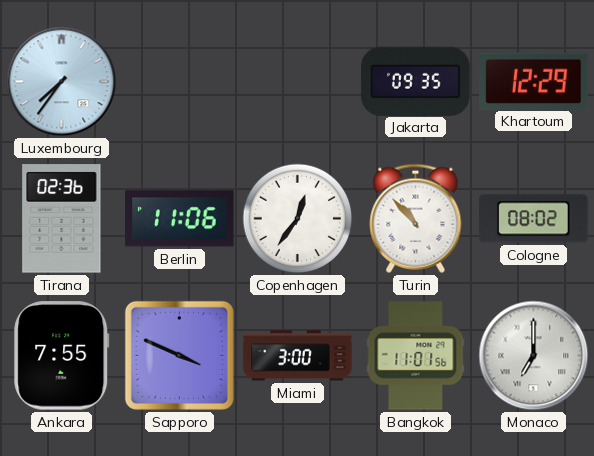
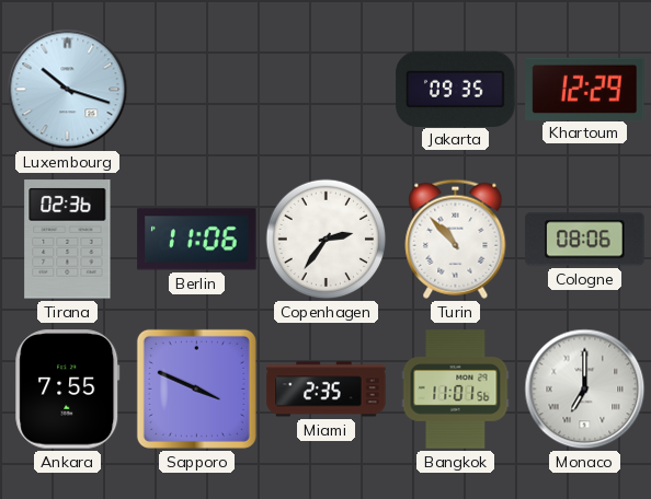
Luxembourg: 7:36 -> 10:18 (68, 90)
Copenhagen: 12:36 -> 2:36 (327, 240)
Cologne: 08:02 -> 08:06 (585, 240)
Miami: 3:00 -> 2:35 (327, 390)
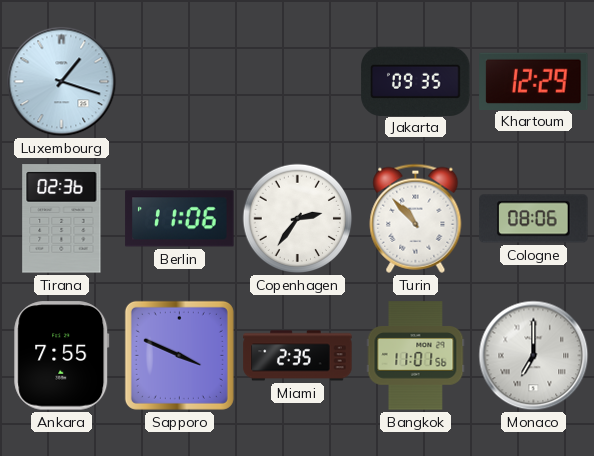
Luxembourg: 10:18 -> 1:18 (62, 82)
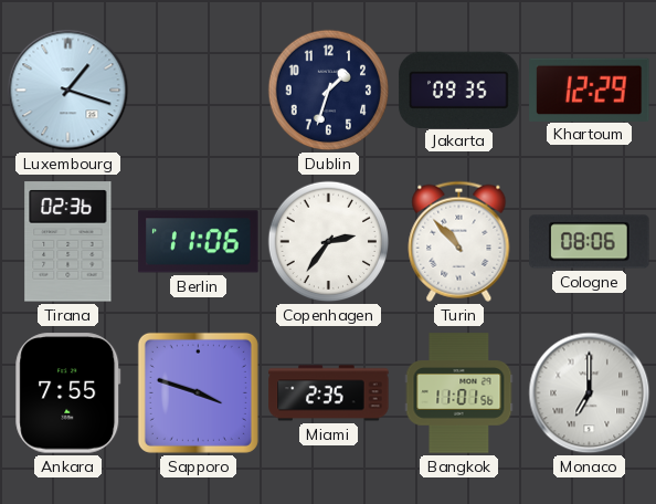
Dublin: none -> 1:33 (329, 91)
Sapporo: 3:49 -> 3:48 (198, 392)
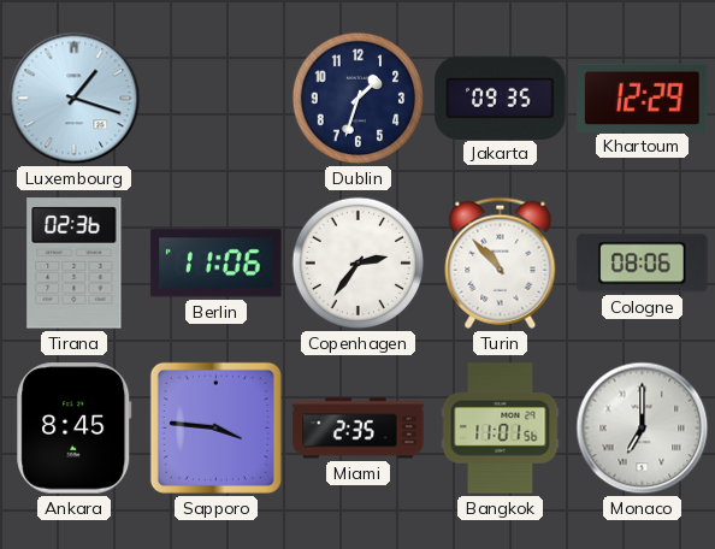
Ankara: 7:55 -> 8:45 (75, 429)
Sapporo: 3:48 -> 3:46 (215, 427)
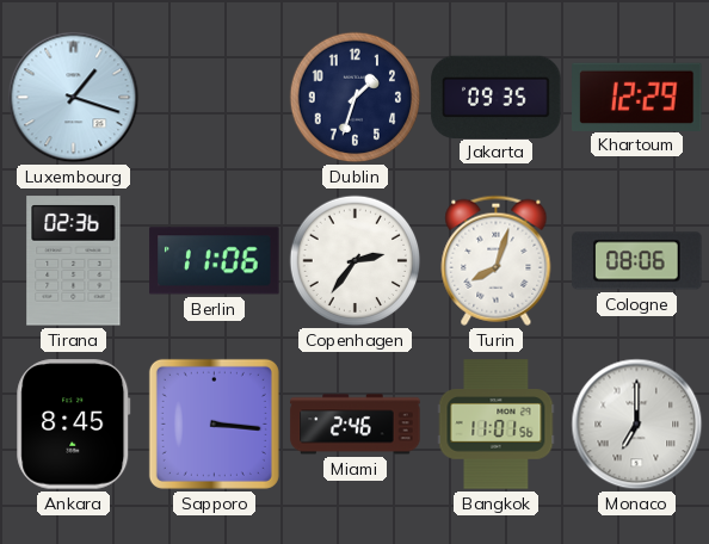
Turin: 10:53 -> 8:03 (497, 260)
Sapporo: 3:46 -> 3:16 (214, 424)
Miami: 2:35 -> 2:46 (356, 425)
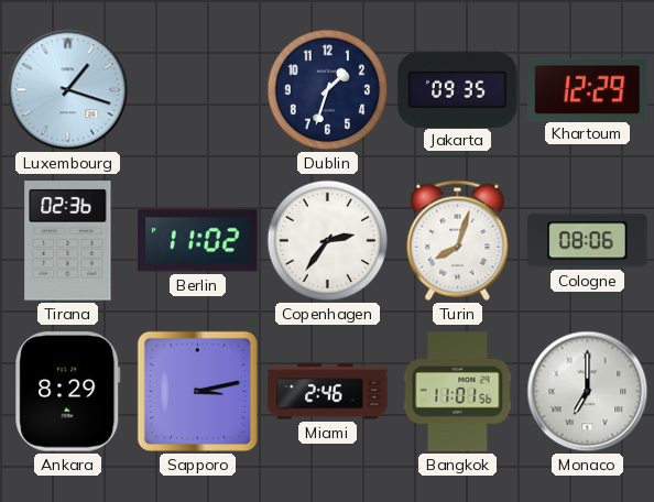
Berlin: 11:06 -> 11:02 (198, 241)
Ankara: 8:45 -> 8:29 (68, 392)
Sapporo: 3:16 -> 3:13 (197, 391)
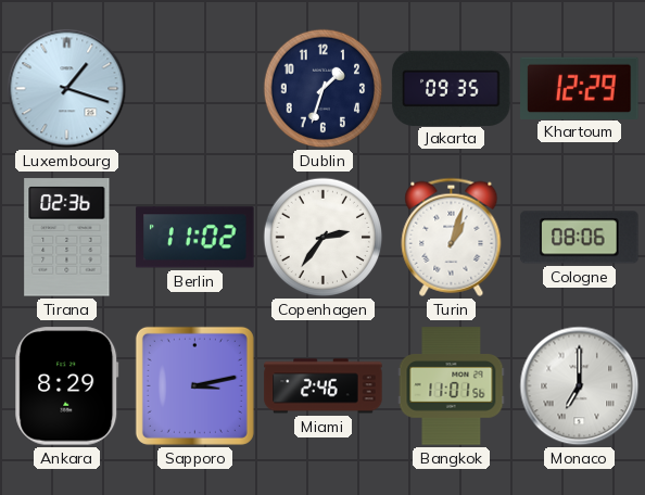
Turin: 8:03 -> 1:03 (452, 237)
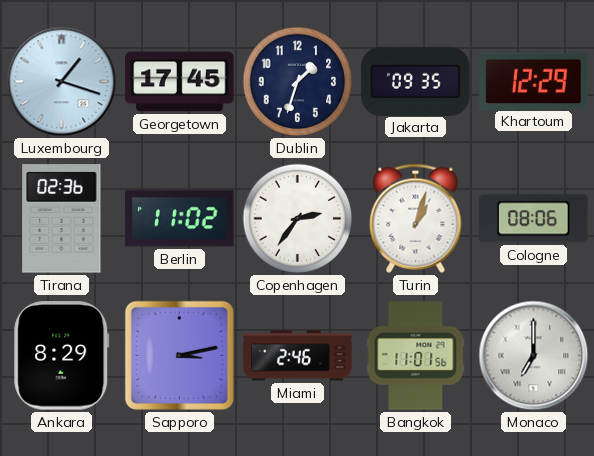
Georgetown: none -> 17:45 (180, 82)
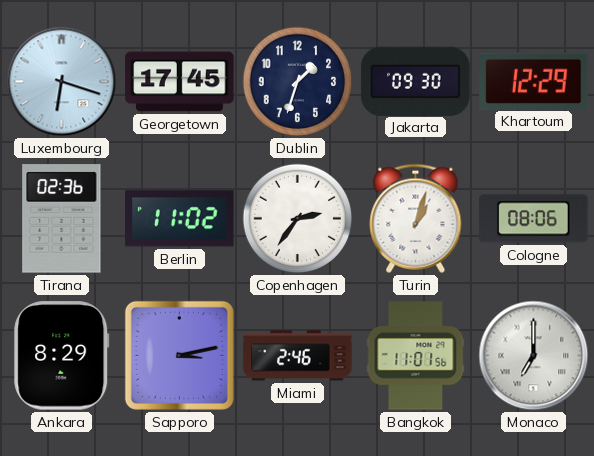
Luxembourg: 1:18 -> 6:18 (62, 82)
Jakarta: 09:35 -> 09:30 (416, 81)
